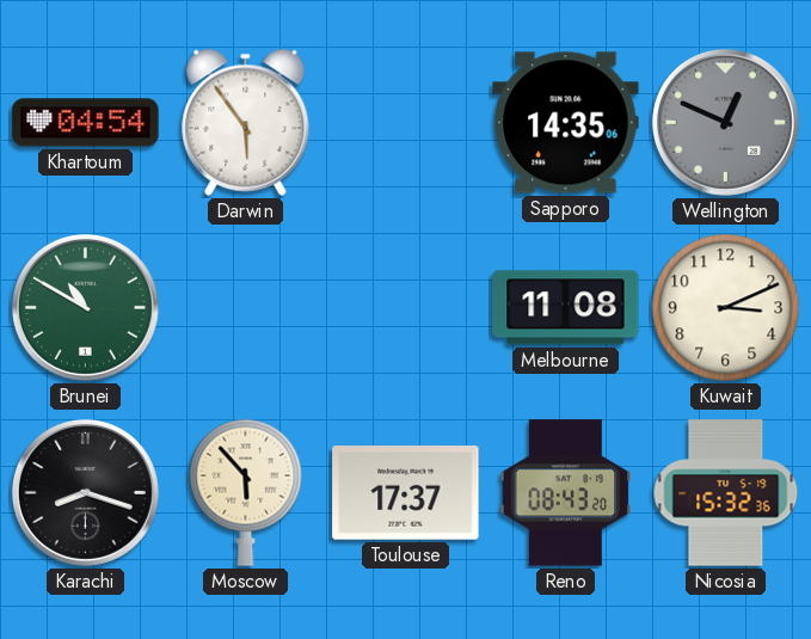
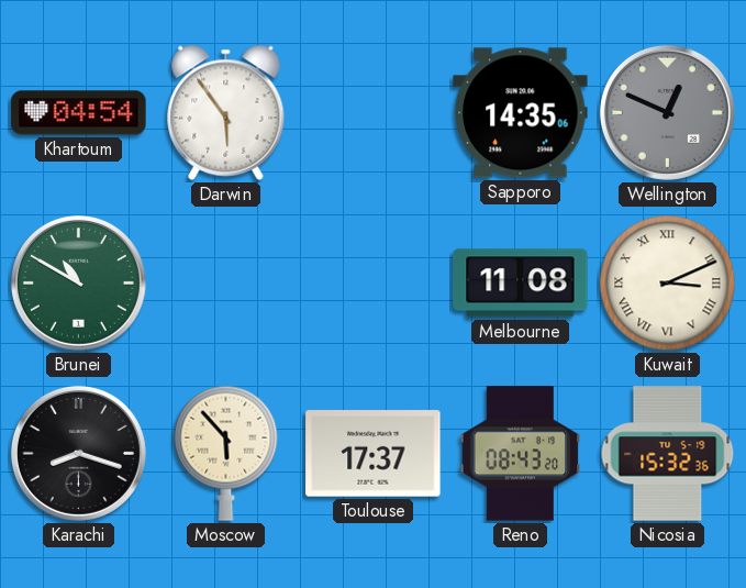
Kuwait numerals: Arabic -> Roman (668, 284)
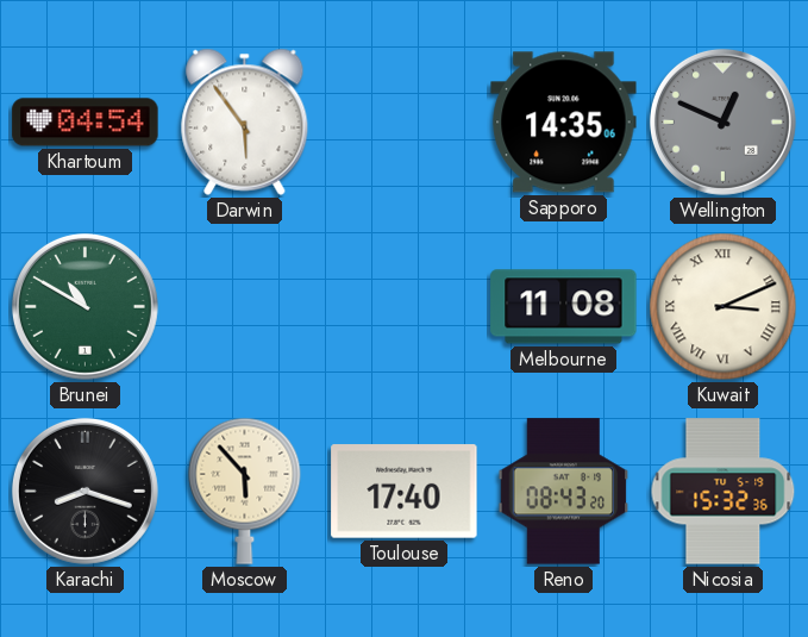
Toulouse: 17:37 -> 17:40 (405, 492)
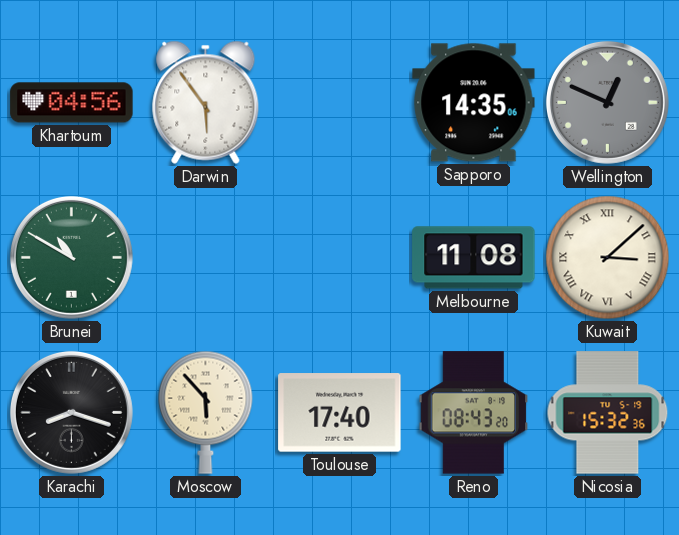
Khartoum: 04:54 -> 04:56 (72, 103)
Kuwait: 3:11 -> 3:08 (608, 258)
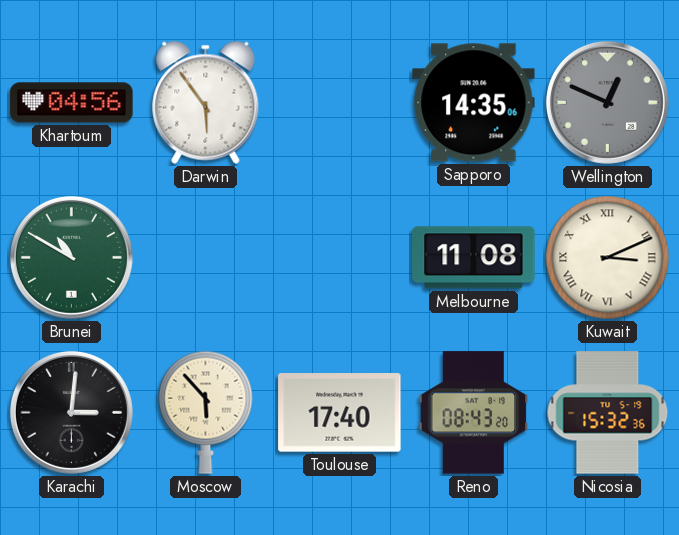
Kuwait: 3:08 -> 3:11 (608, 258)
Karachi: 8:18 -> 3:01 (71, 412)
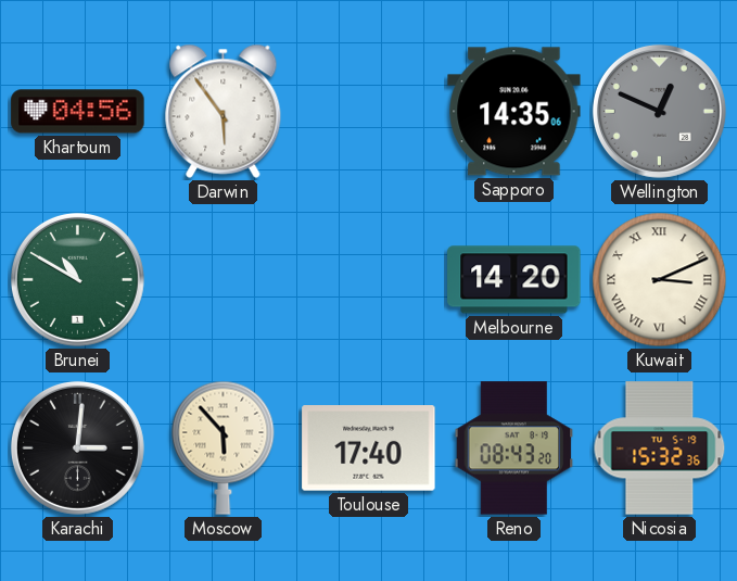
Melbourne: 11:08 -> 14:20 (514, 280)
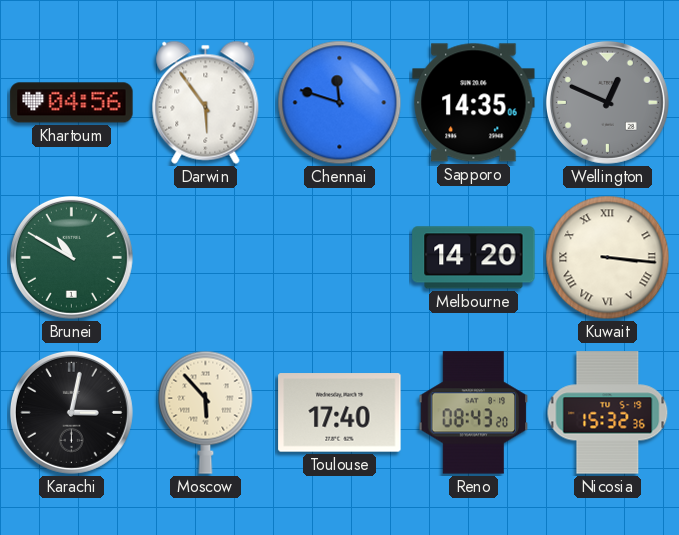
Chennai: none -> 11:48 (340, 103)
Kuwait: 3:11 -> 3:16 (608, 258)
Karachi: 3:01 -> 3:02 (71, 412)
